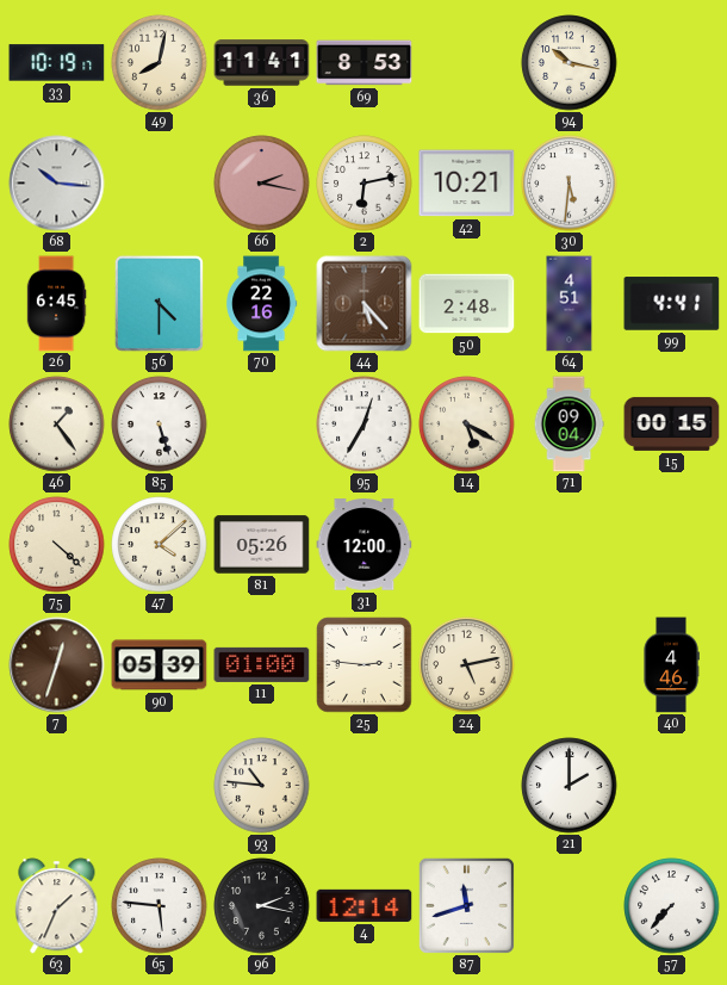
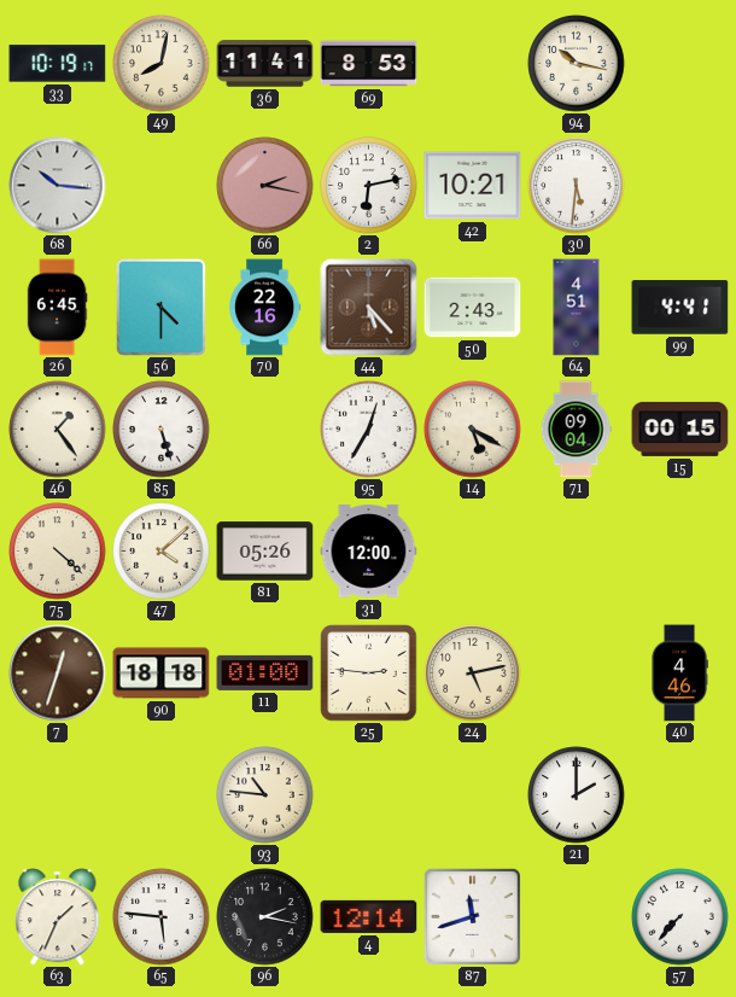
50: 2:48 -> 2:43 (473, 308)
90: 05:39 -> 18:18 (162, 674)
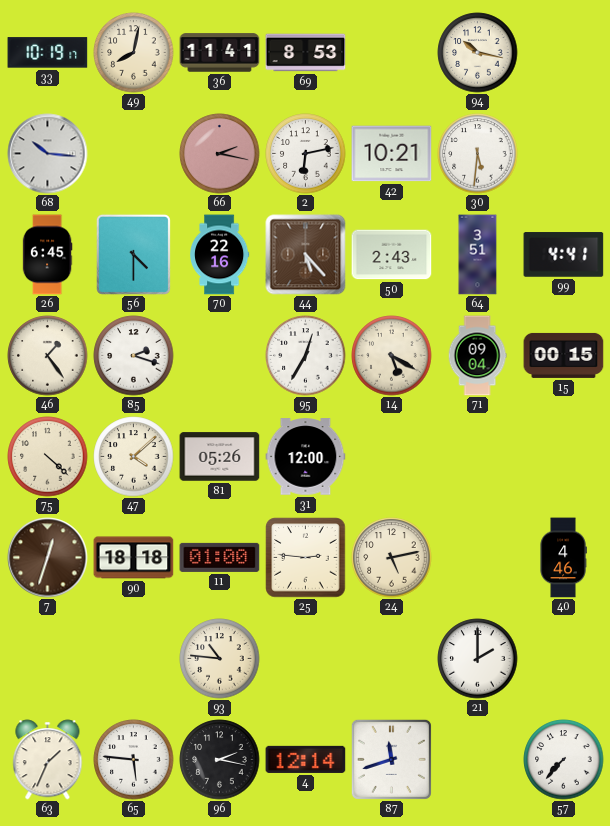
64: 4:51 -> 3:51 (478, 255)
85: 5:27 -> 2:18 (134, 356)
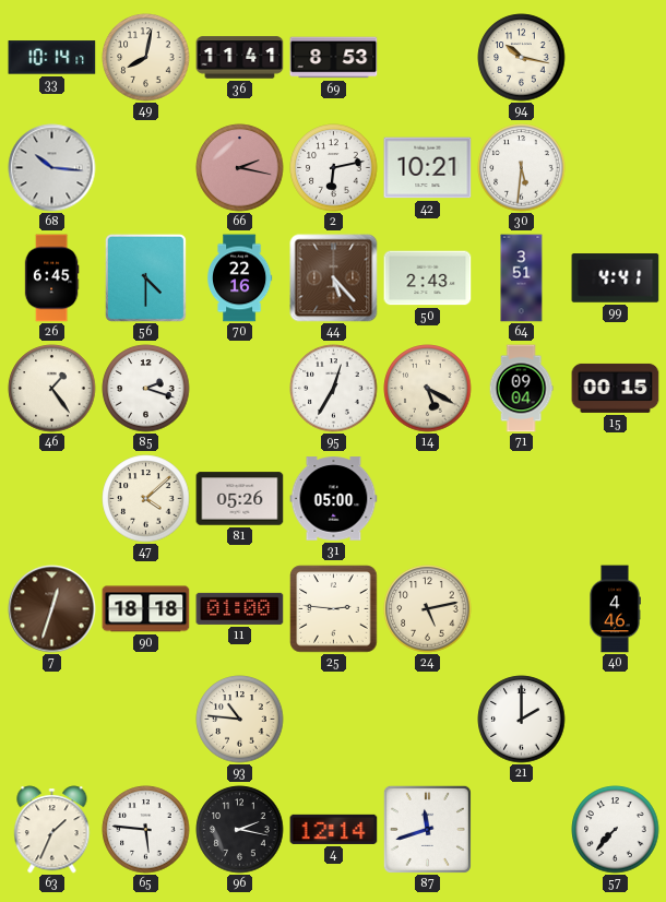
33: 10:19 -> 10:14 (52, 58)
75: 4:22 -> none (48, 457)
31: 12:00 -> 05:00 (334, 499)
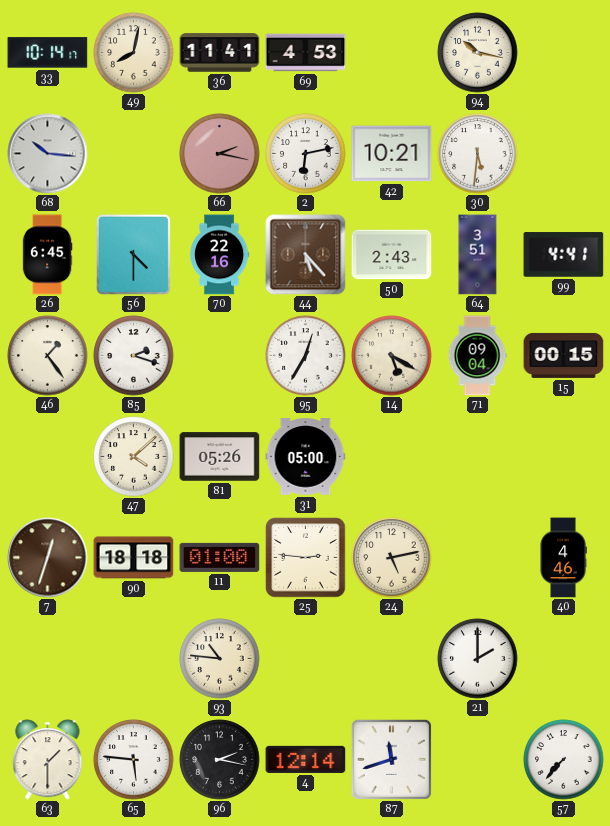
69: 8:53 -> 4:53 (306, 53)
63: 1:34 -> 1:30 (48, 760)
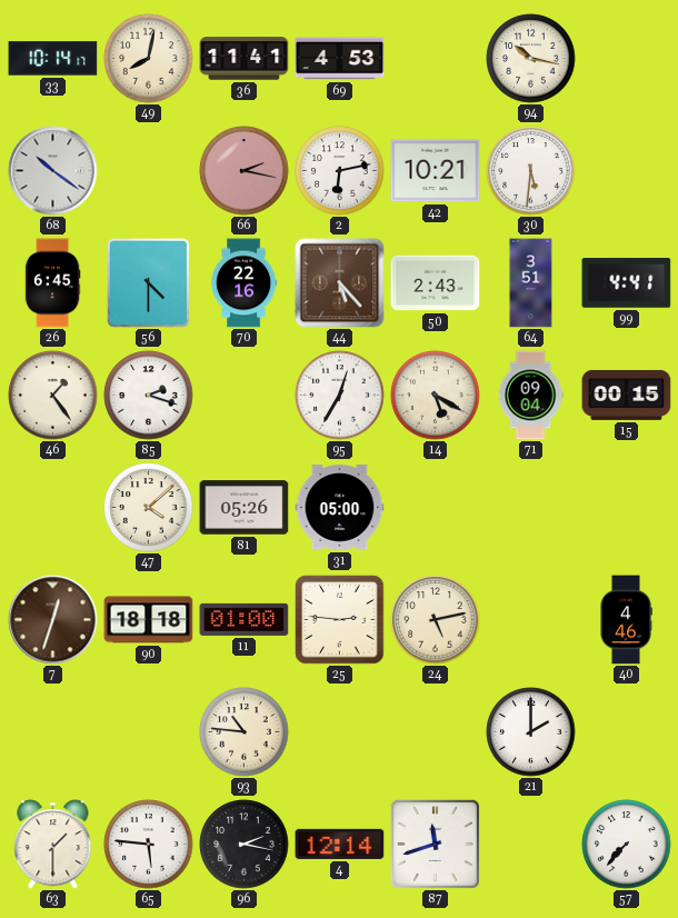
68: 10:16 -> 10:21 (53, 171)
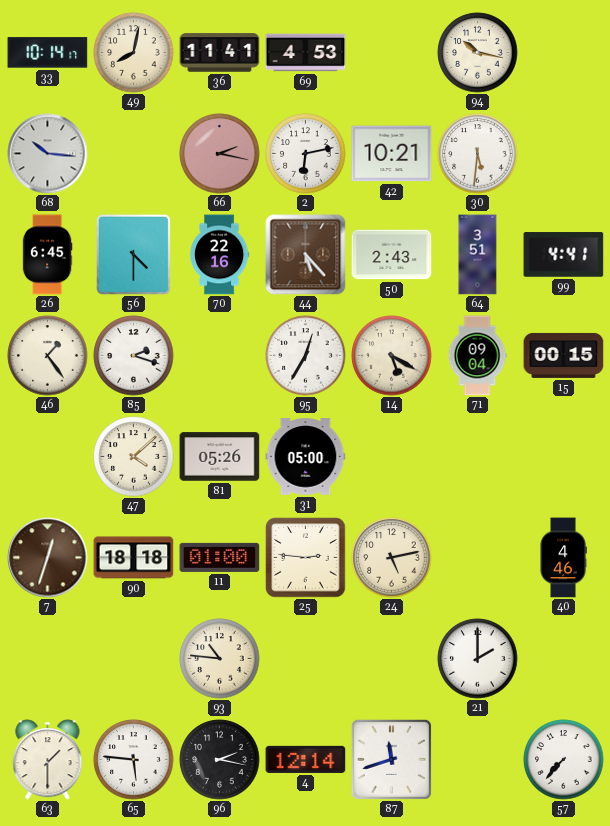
68: 10:21 -> 10:16 (48, 154)
